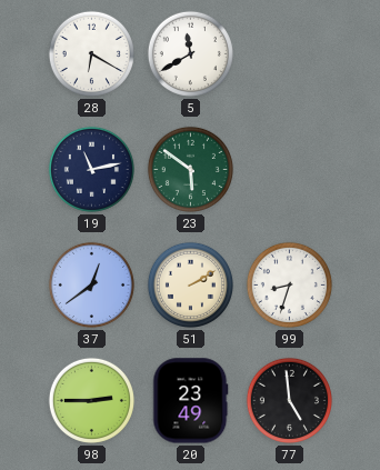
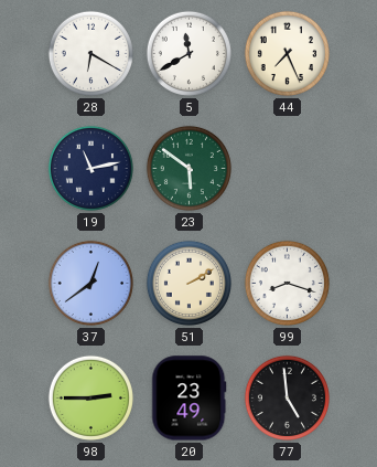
44: none -> 7:26 (287, 53)
99: 8:33 -> 8:18 (287, 283)
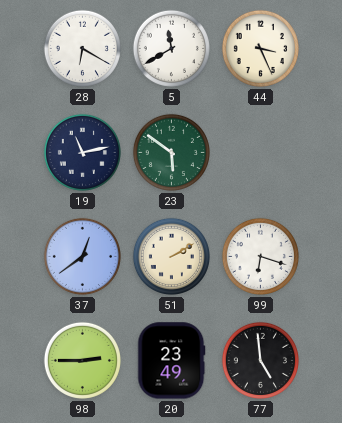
44: 7:26 -> 3:26 (260, 48)
99: 8:18 -> 6:18 (260, 256)
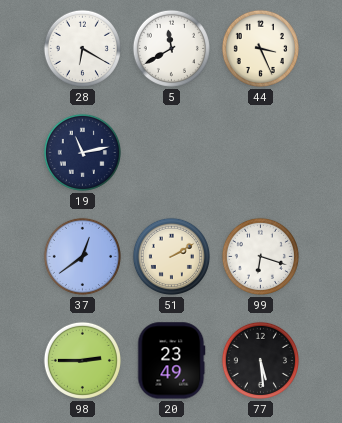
23: 5:51 -> none (171, 152)
77: 4:59 -> 5:29 (260, 360)
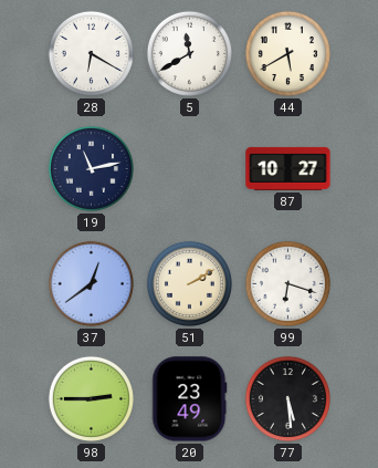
44: 3:26 -> 5:40 (287, 53)
87: none -> 10:27 (288, 168)
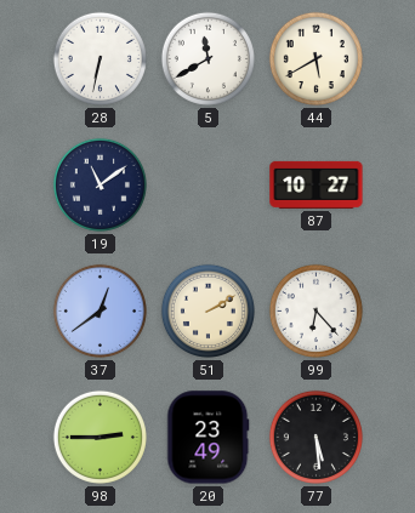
28: 6:20 -> 6:32 (100, 58)
19: 11:13 -> 11:09 (100, 184)
99: 6:18 -> 6:23 (315, 310)
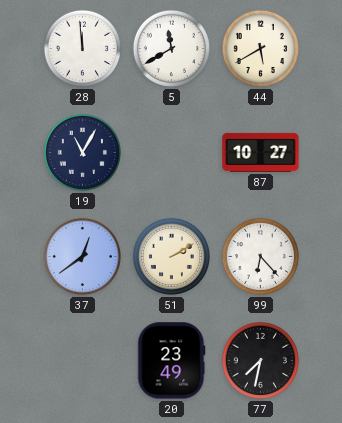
28: 6:32 -> 11:59 (82, 48)
19: 11:09 -> 11:05 (82, 152)
98: 2:45 -> none (100, 437)
77: 5:29 -> 7:32 (260, 360)
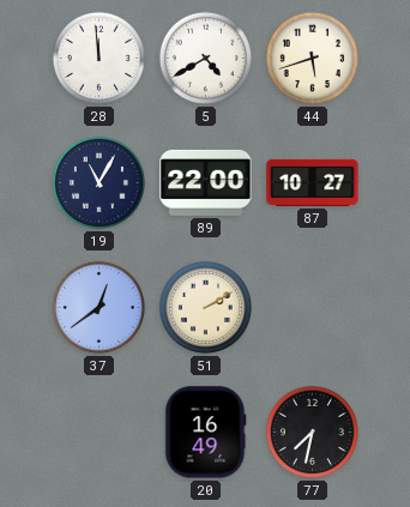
5: 11:40 -> 4:40 (205, 58)
44: 5:40 -> 5:42 (312, 58)
89: none -> 22:00 (206, 182)
99: 6:23 -> none (260, 256)
20: 23:49 -> 16:49 (206, 433)
